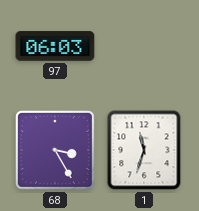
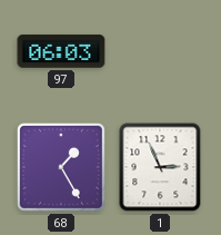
68: 3:25 -> 1:25 (61, 167)
1: 11:33 -> 2:56 (160, 167)
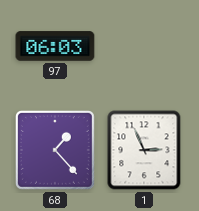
68: 1:25 -> 1:23 (55, 150)
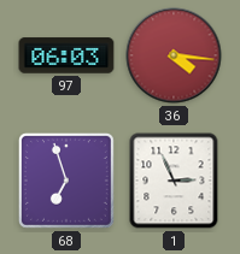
36: none -> 4:16 (174, 55)
68: 1:23 -> 6:57 (66, 181)
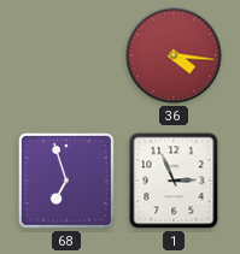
97: 06:03 -> none (66, 55)
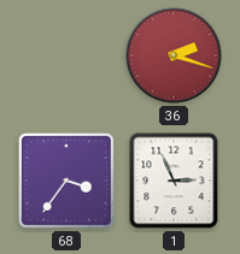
36: 4:16 -> 2:18 (174, 55)
68: 6:57 -> 3:36 (66, 181)
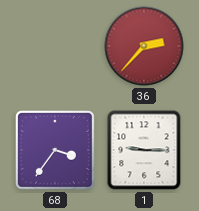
36: 2:18 -> 2:37 (144, 46)
1: 2:56 -> 9:15 (144, 150)
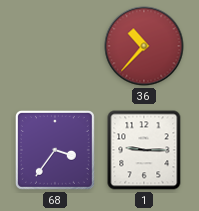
36: 2:37 -> 10:37 (144, 46)
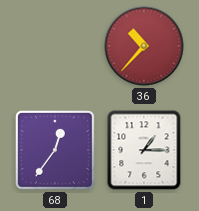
68: 3:36 -> 12:36 (55, 150)
1: 9:15 -> 1:15 (144, 150)
